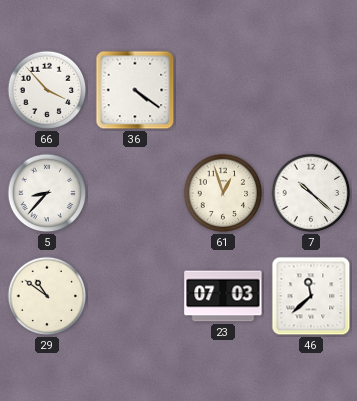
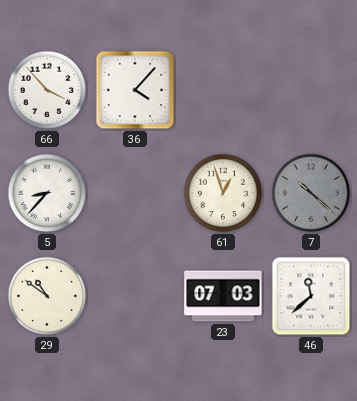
36: 4:21 -> 4:07 (135, 90)
7 dial: white -> grey (311, 193)
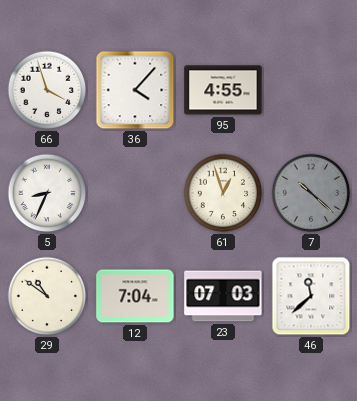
66: 3:53 -> 3:57 (47, 90)
95: none -> 4:55 (223, 90)
5: 8:37 -> 8:34 (47, 193)
12: none -> 7:04 (135, 296)
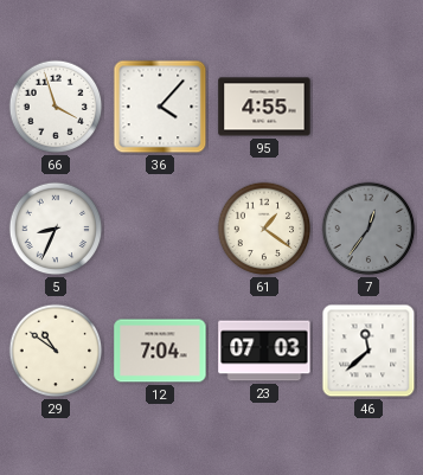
61: 12:57 -> 1:21 (264, 229)
7: 10:22 -> 12:36 (368, 229)
